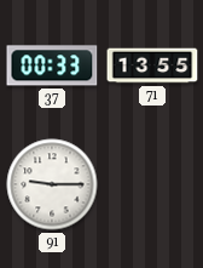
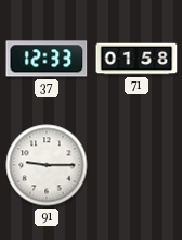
37: 00:33 -> 12:33 (47, 59)
71: 13:55 -> 01:58 (136, 59)
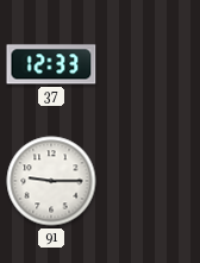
71: 01:58 -> none (136, 59)
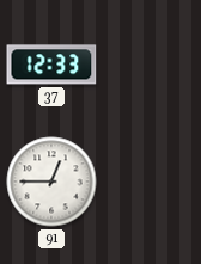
91: 9:15 -> 12:45 (51, 182)
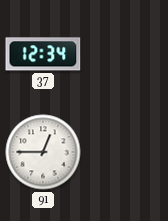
37: 12:33 -> 12:34 (43, 54)
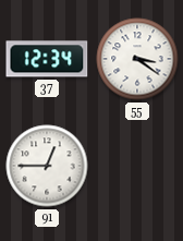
55: none -> 3:21 (137, 59)
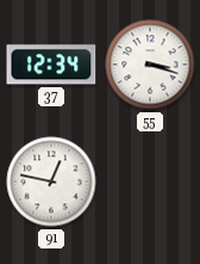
55: 3:21 -> 3:18 (150, 65)
91: 12:45 -> 12:47 (51, 182)
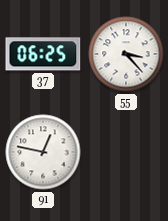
37: 12:34 -> 06:25 (43, 54)
55: 3:18 -> 3:23 (126, 54)
